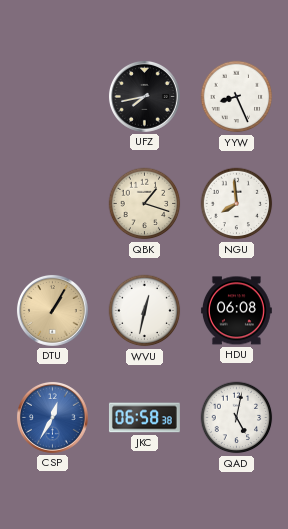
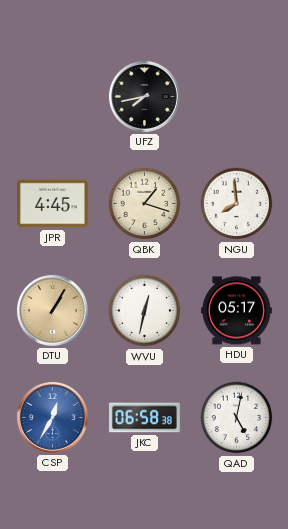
YYW: 8:26 -> none (237, 97)
JPR: none -> 4:45 (52, 204)
HDU: 06:08 -> 05:17 (236, 311)
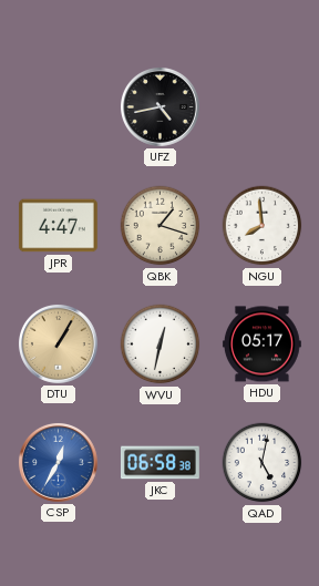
UFZ: 7:43 -> 4:43 (159, 106)
JPR: 4:45 -> 4:47 (58, 226)
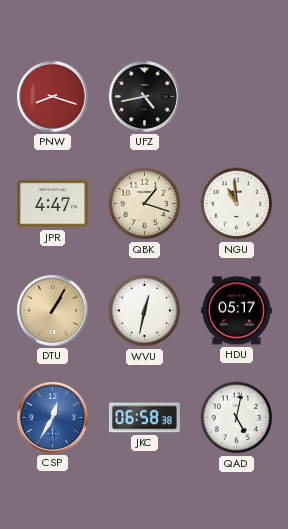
PNW: none -> 8:18 (52, 96)
NGU: 7:59 -> 10:59 (237, 204)
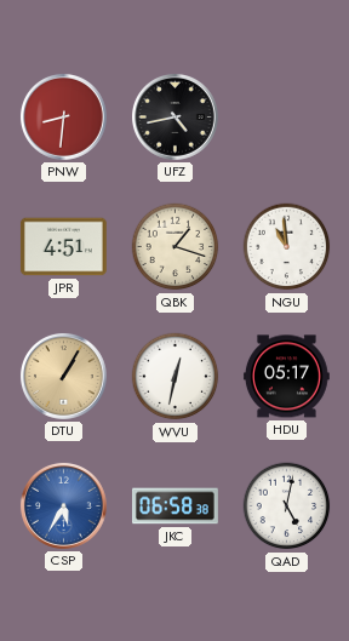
PNW: 8:18 -> 8:31 (63, 116)
JPR: 4:47 -> 4:51 (63, 247)
CSP: 12:35 -> 5:35 (63, 505)
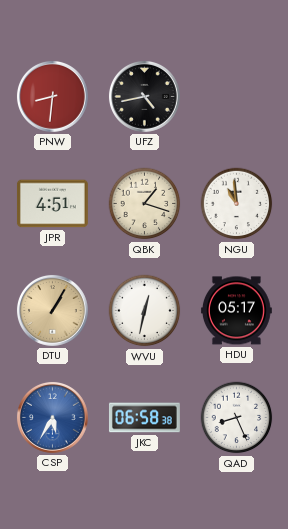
QAD: 5:02 -> 8:26 (237, 418)
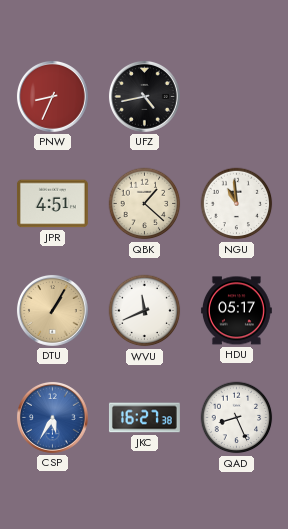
PNW: 8:31 -> 8:34 (52, 96)
QBK: 1:18 -> 1:22 (145, 204)
WVU: 12:32 -> 11:41 (145, 311)
JKC: 06:58 -> 16:27 (144, 418)
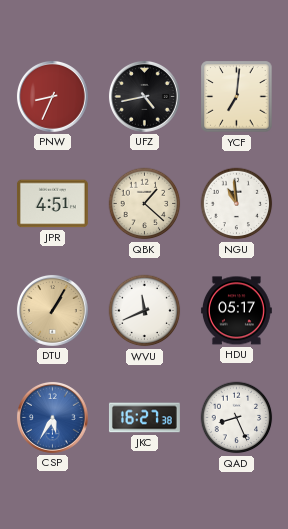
YCF: none -> 7:01 (237, 97)
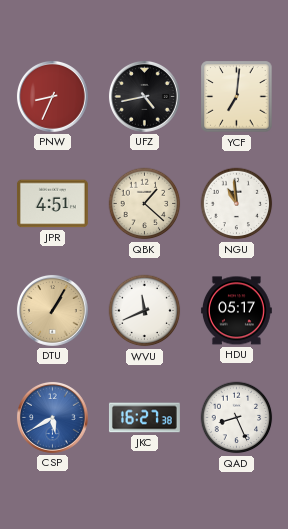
CSP: 5:35 -> 5:40 (52, 417)
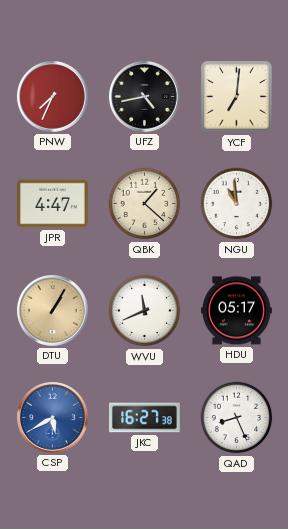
PNW: 8:34 -> 7:34 (52, 96)
JPR: 4:51 -> 4:47 (52, 204)
